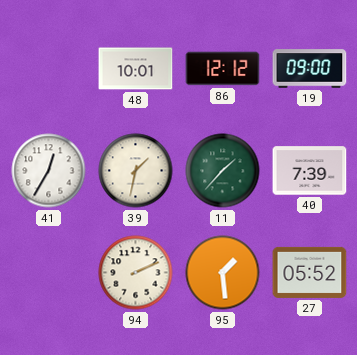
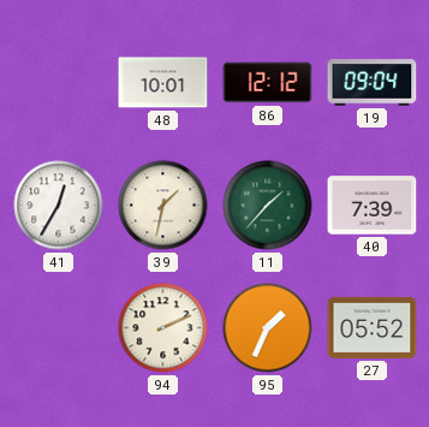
19: 09:00 -> 09:04 (373, 83)
95: 1:29 -> 1:34 (268, 328)
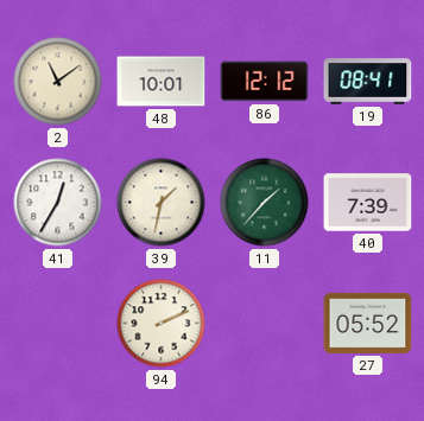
2: none -> 11:09 (58, 82)
19: 09:04 -> 08:41 (368, 82)
95: 1:34 -> none (268, 328)
